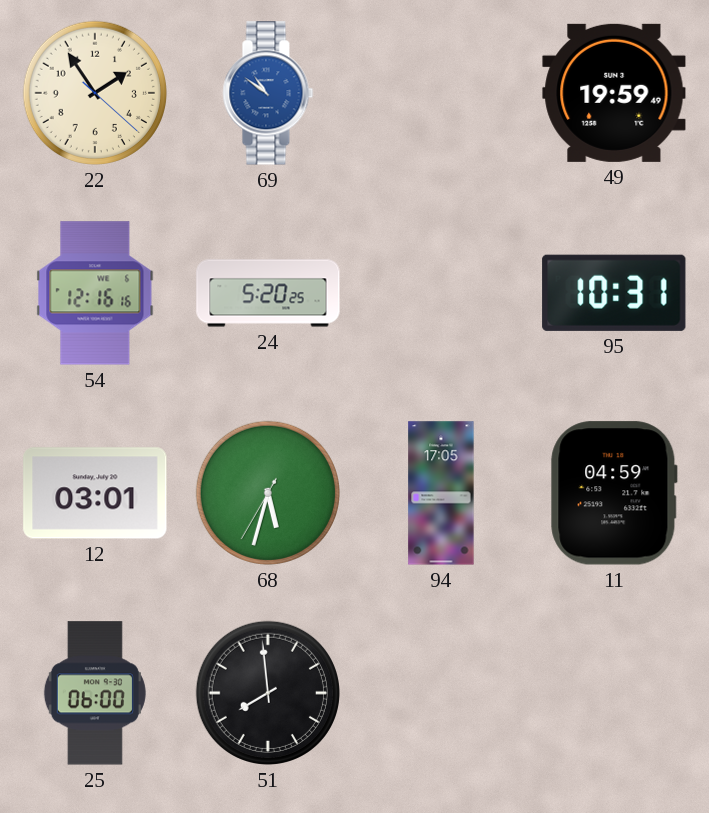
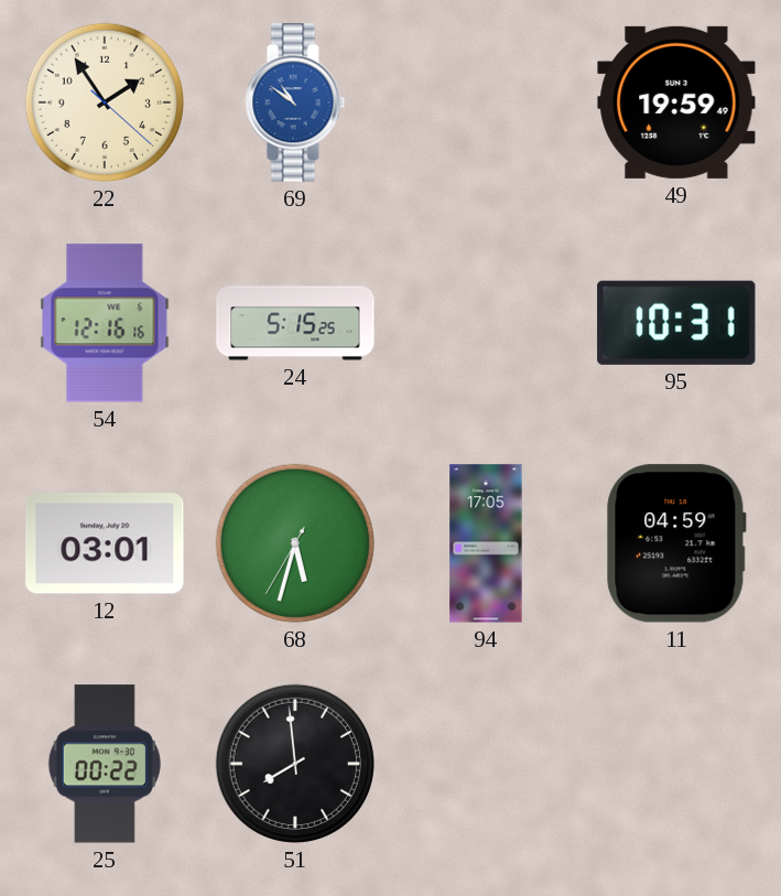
24: 5:20 -> 5:15 (295, 323)
25: 06:00 -> 00:22 (105, 764)
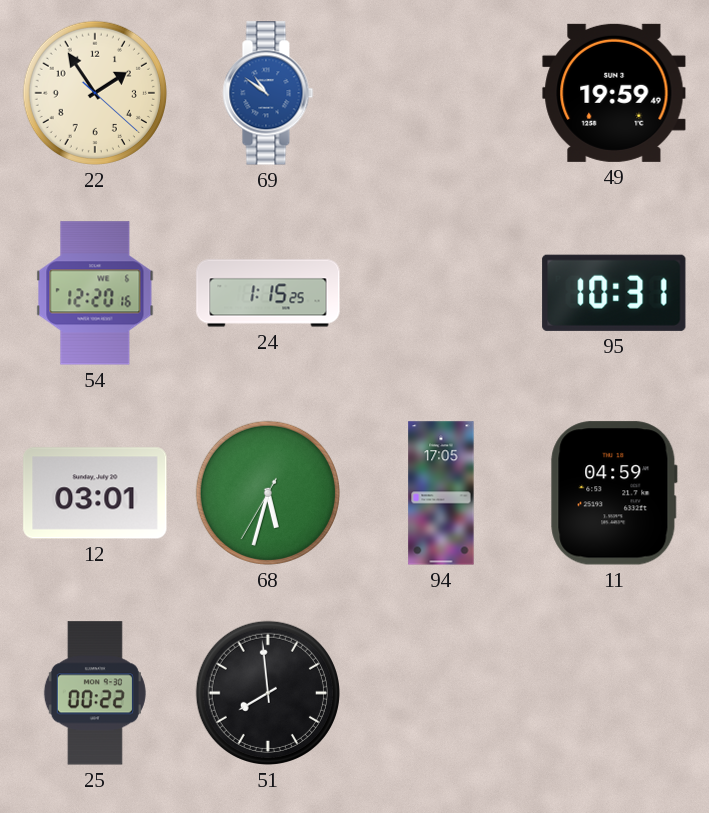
54: 12:16 -> 12:20 (95, 293)
24: 5:15 -> 1:15 (268, 293)
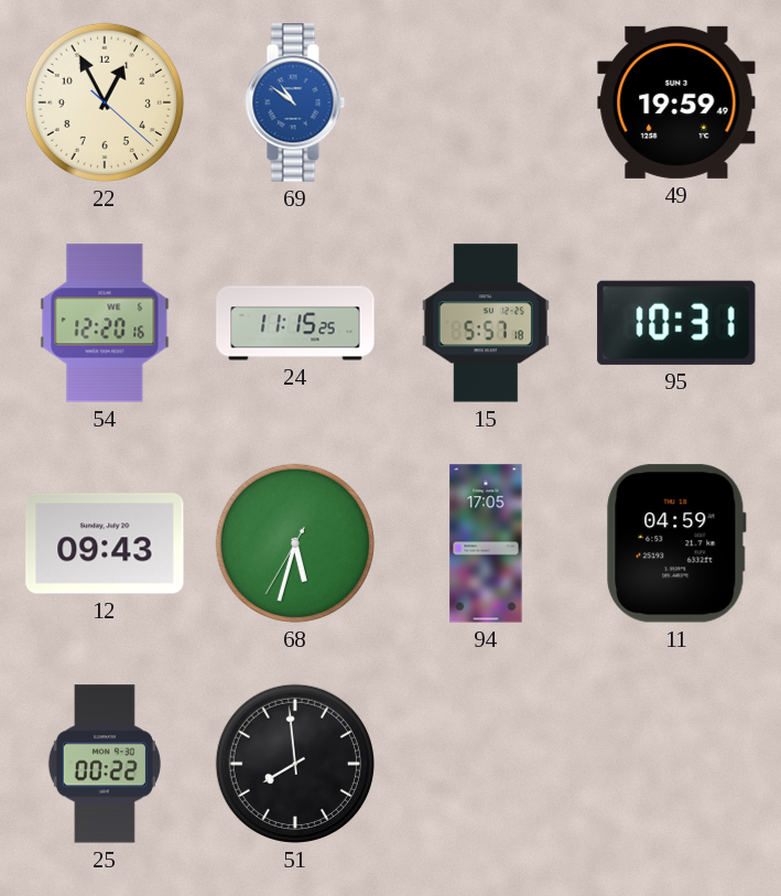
22: 1:54 -> 12:55 (104, 102)
24: 1:15 -> 11:15 (295, 323)
15: none -> 5:57 (486, 323)
12: 03:01 -> 09:43 (105, 543)
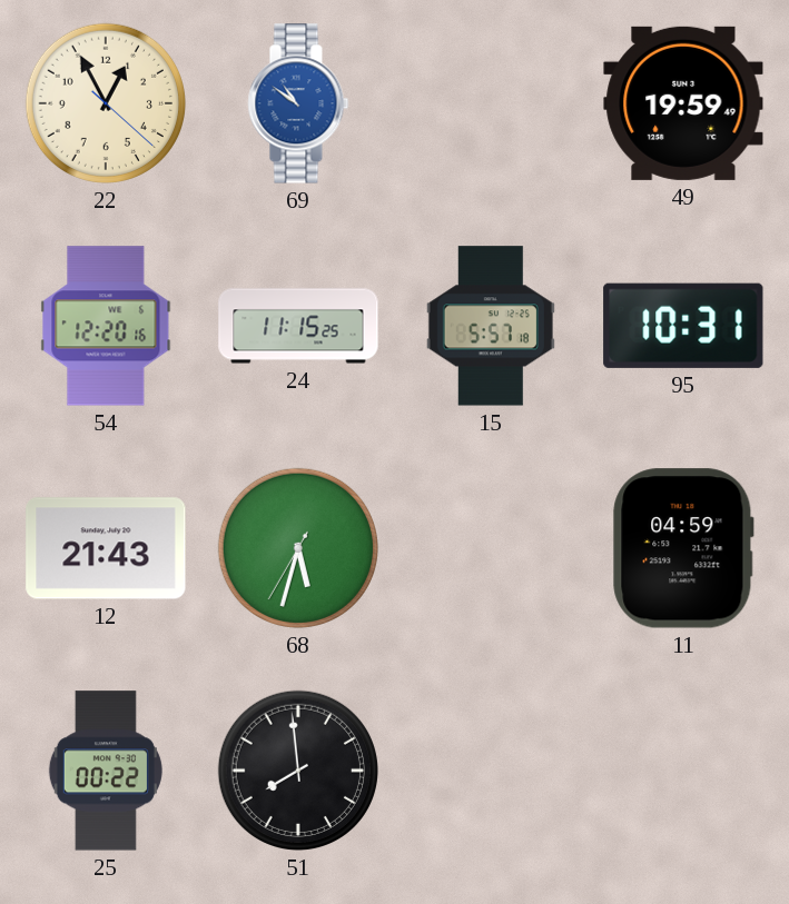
12: 09:43 -> 21:43 (106, 548)
94: 17:05 -> none (486, 543)
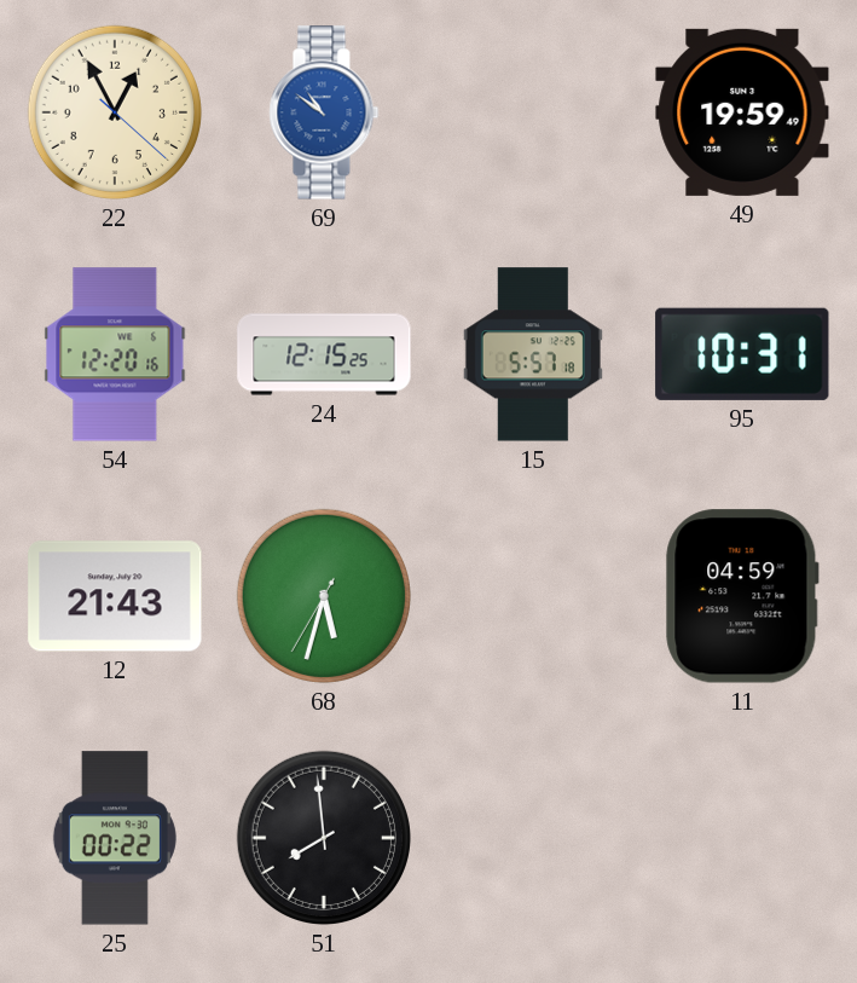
24: 11:15 -> 12:15 (324, 354)
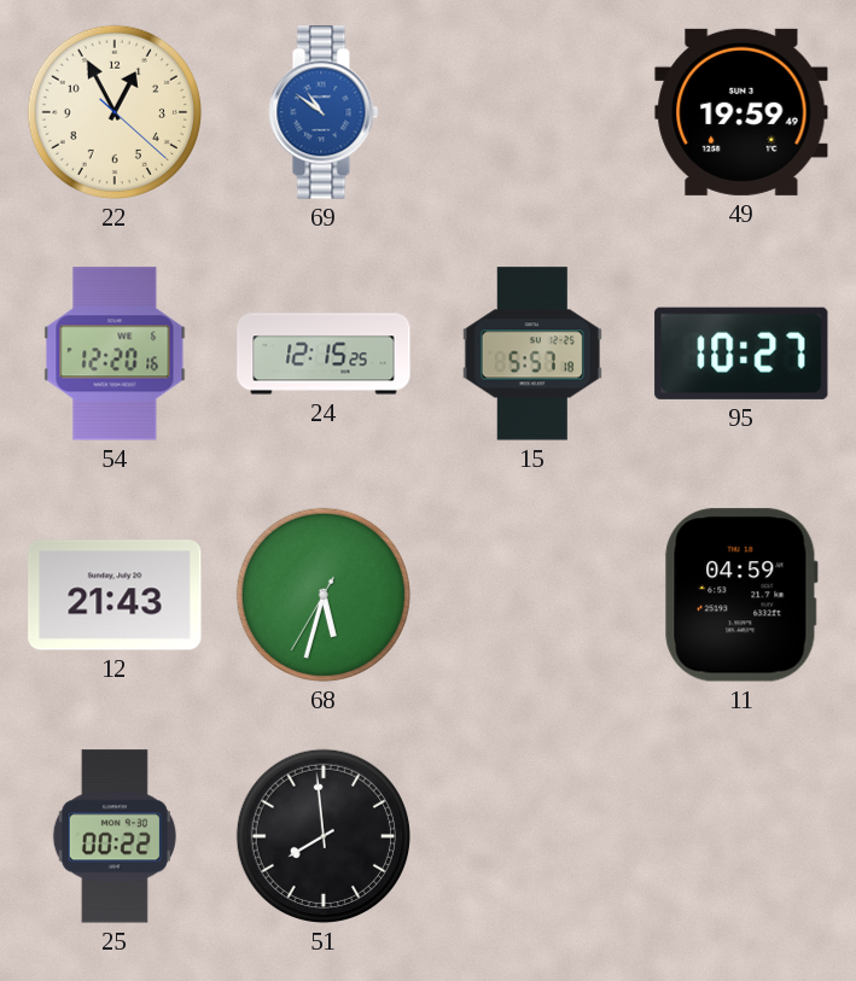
95: 10:31 -> 10:27 (741, 354)
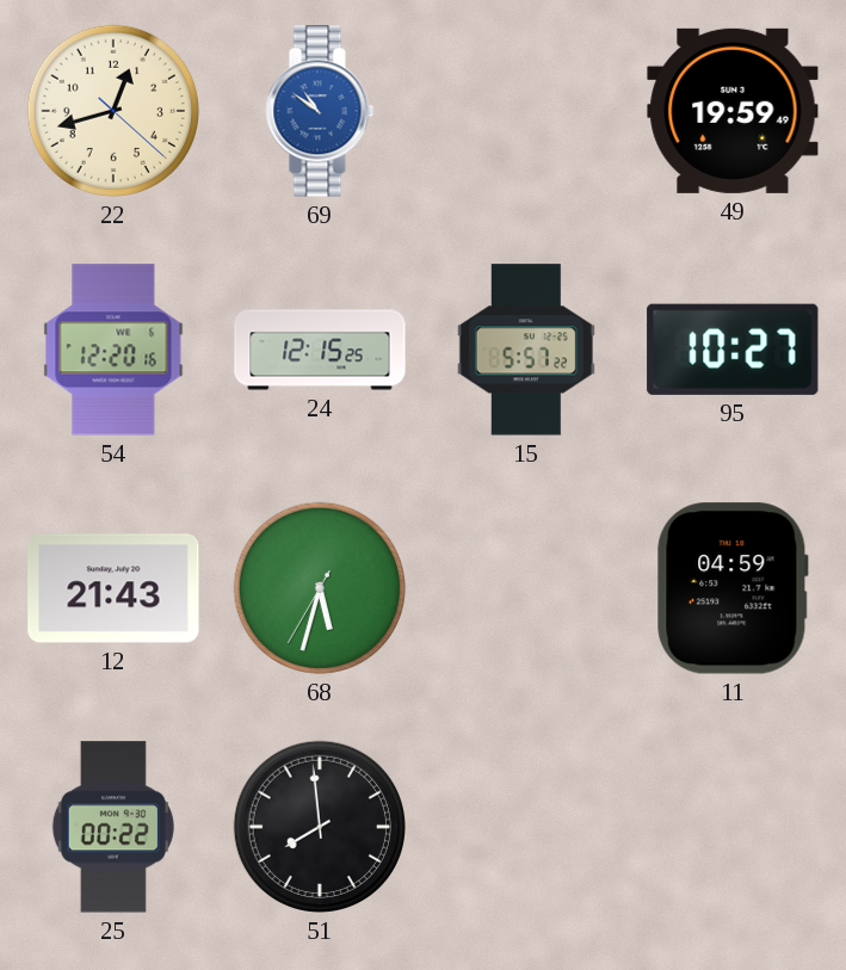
22: 12:55 -> 12:42 (112, 111)
15: 5:57:18 -> 5:57:22 (526, 350)
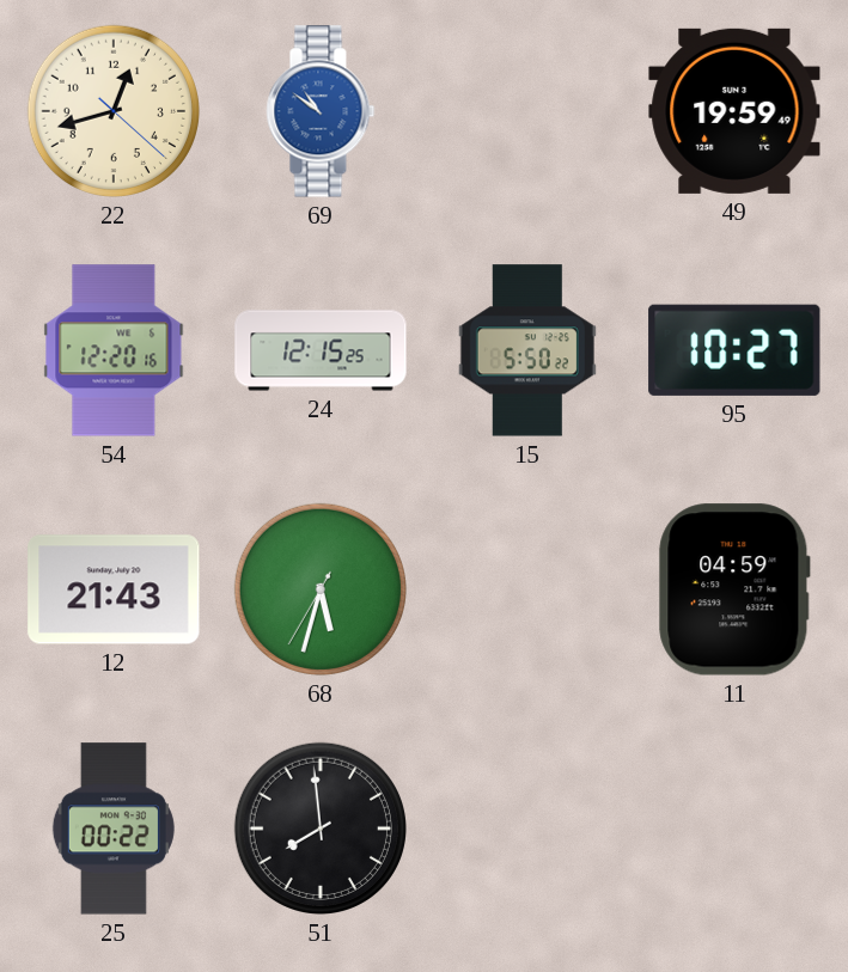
15: 5:57 -> 5:50 (527, 350)
